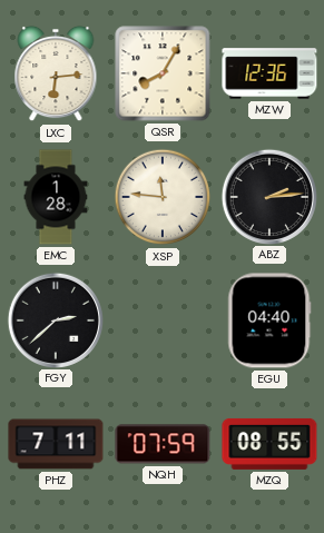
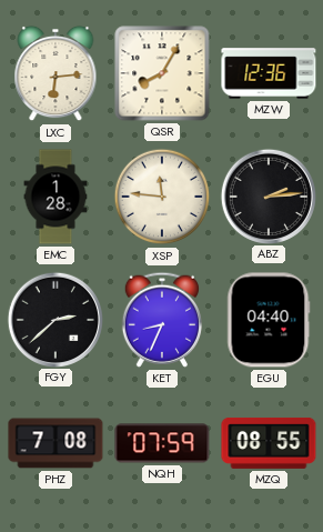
KET: none -> 8:34 (162, 320)
PHZ: 7:11 -> 7:08 (55, 443)
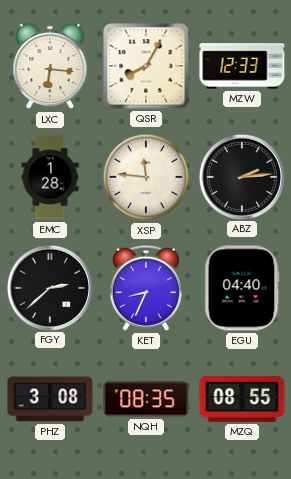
LXC: 6:14 -> 6:16 (50, 66)
MZW: 12:36 -> 12:33 (242, 66)
PHZ: 7:08 -> 3:08 (50, 399)
NQH: 07:59 -> 08:35 (146, 399)
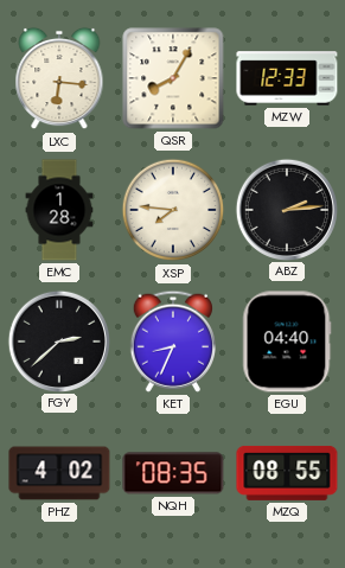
XSP: 11:46 -> 7:46 (173, 210)
PHZ: 3:08 -> 4:02 (59, 473)
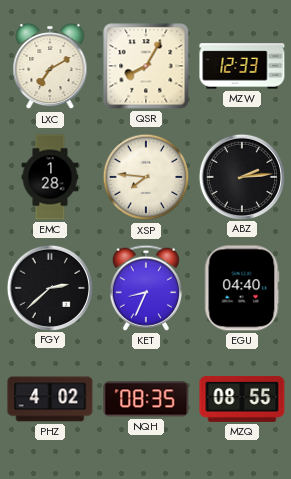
LXC: 6:16 -> 7:10 (50, 66)
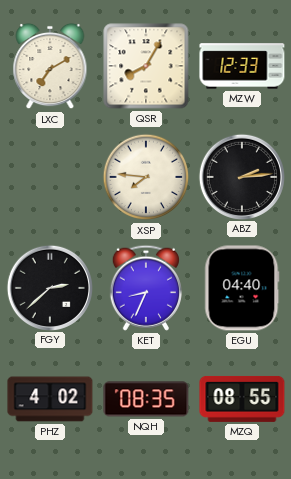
EMC: 1:28 -> none (50, 177)
